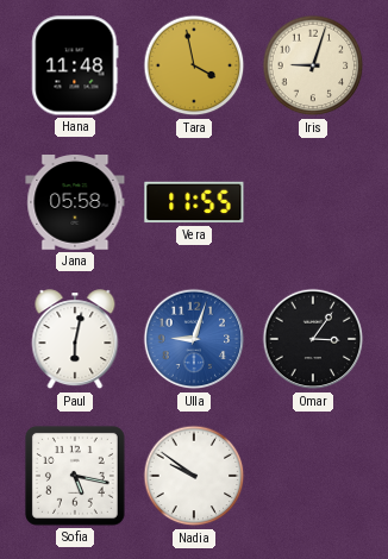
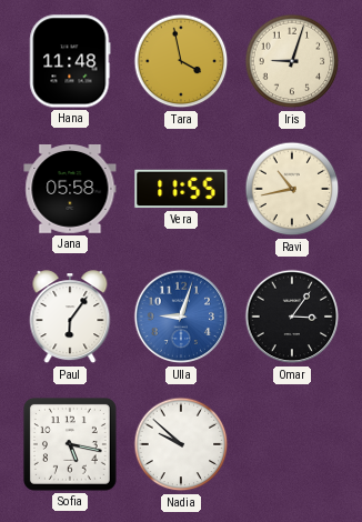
Ravi: none -> 10:43 (292, 189)
Paul: 6:02 -> 6:06 (70, 318)
Nadia: 9:51 -> 9:52 (181, 444)
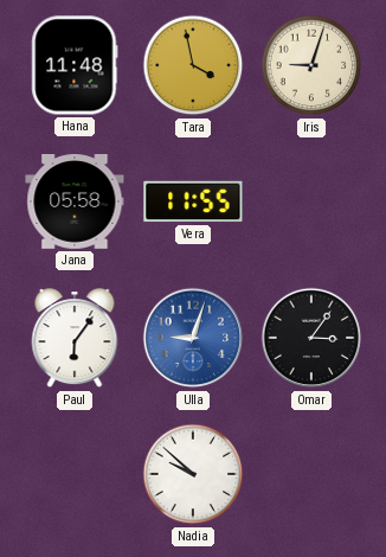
Ravi: 10:43 -> none (292, 189)
Sofia: 5:17 -> none (70, 444)
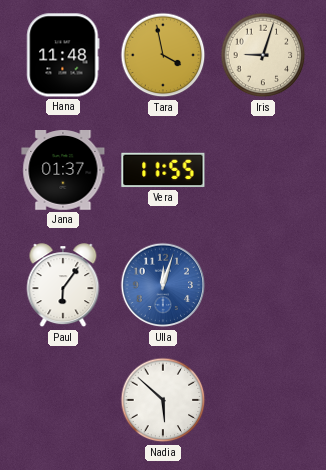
Jana: 05:58 -> 01:37 (63, 171)
Ulla: 9:03 -> 12:03 (163, 285)
Omar: 3:06 -> none (311, 338)
Nadia: 9:52 -> 5:52 (163, 400)
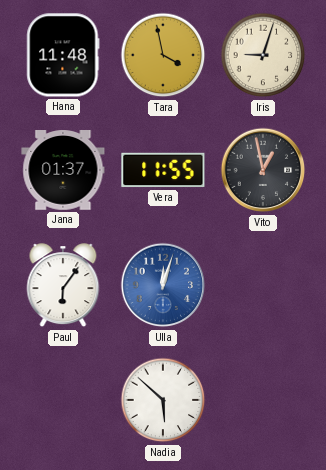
Vito: none -> 12:58 (263, 170)
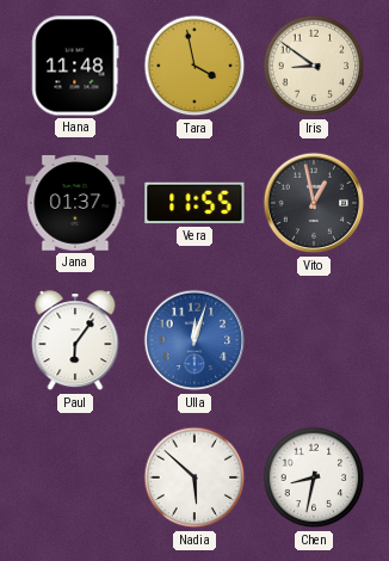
Iris: 9:03 -> 8:51 (314, 66)
Chen: none -> 8:32 (314, 477)
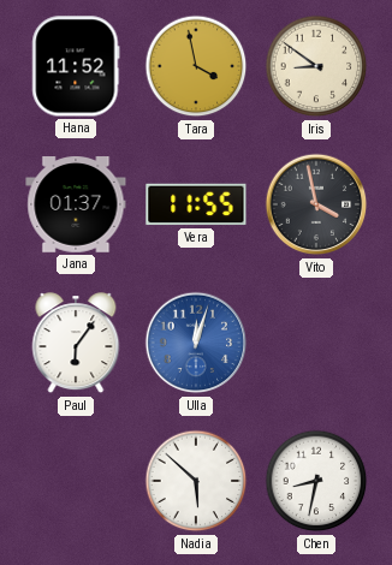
Hana: 11:48 -> 11:52 (76, 66)
Vito: 12:58 -> 3:58 (316, 204)
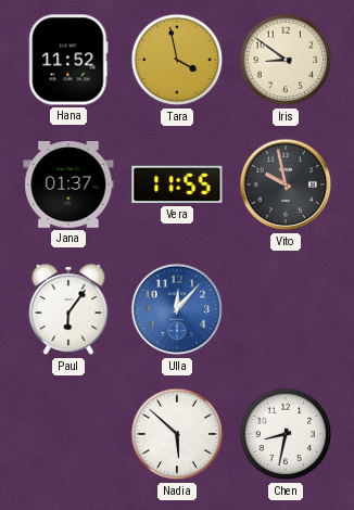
Vito: 3:58 -> 9:58 (286, 184)
Ulla: 12:03 -> 12:07 (177, 309)
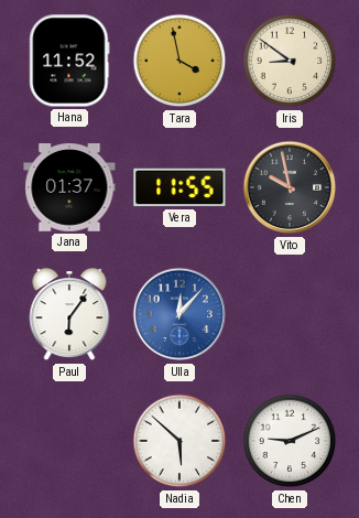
Chen: 8:32 -> 9:11 (290, 441)
